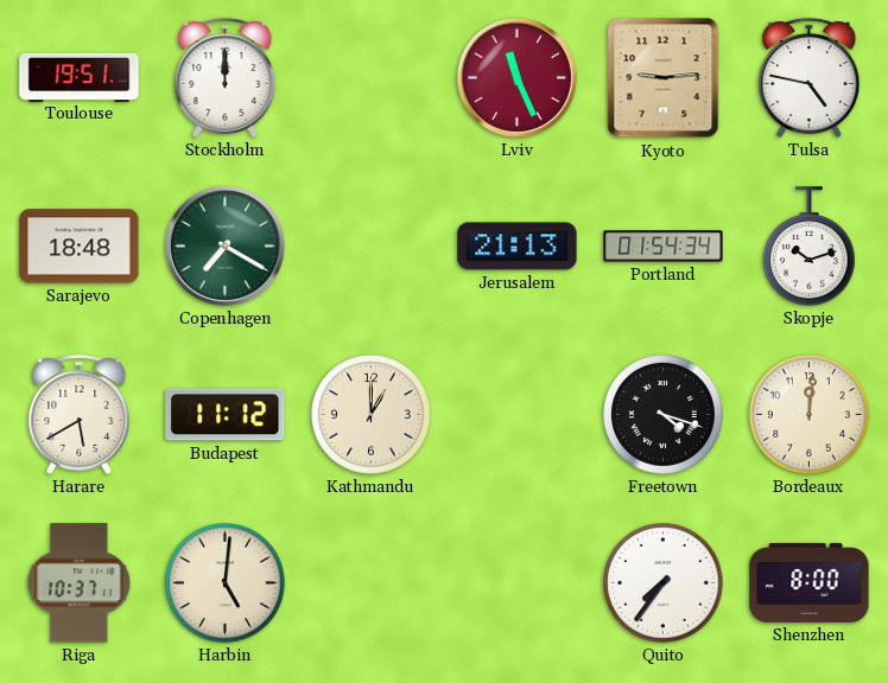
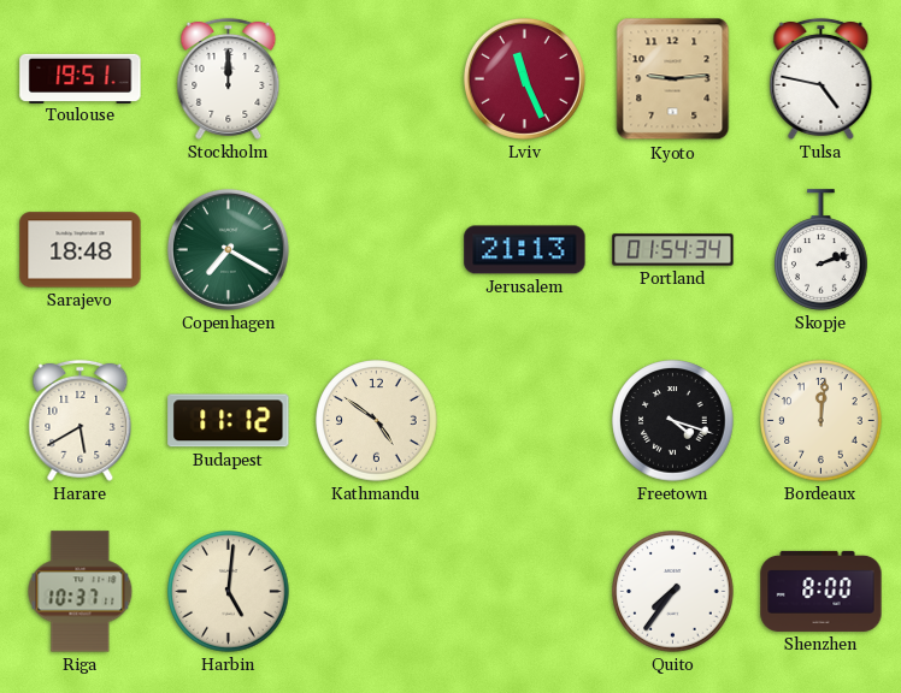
Skopje: 10:12 -> 2:12 (821, 250)
Kathmandu: 1:00 -> 4:51 (377, 421)
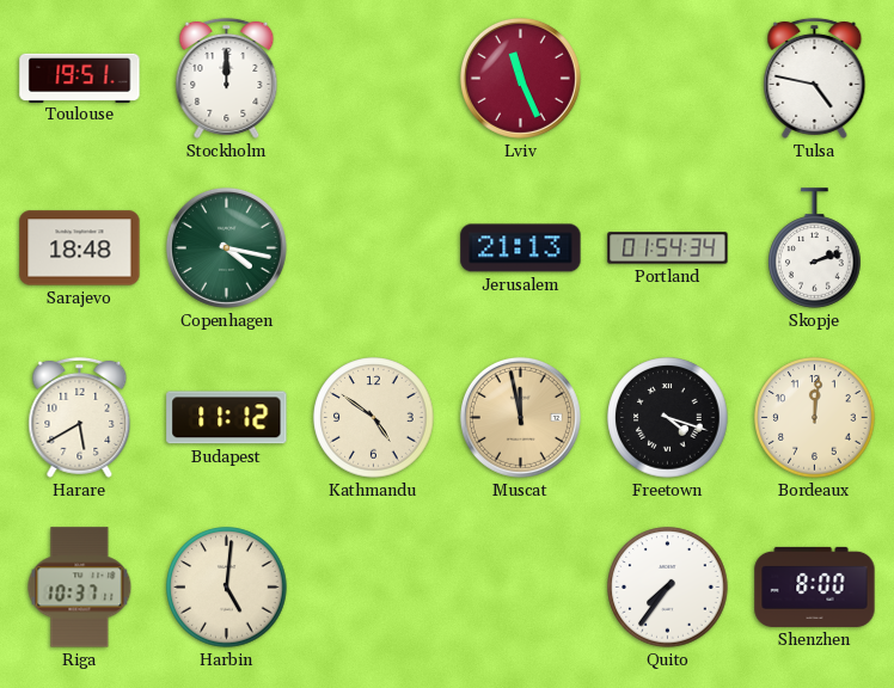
Kyoto: 9:14 -> none (673, 79)
Copenhagen: 7:20 -> 4:17 (226, 247)
Muscat: none -> 11:58 (520, 417)
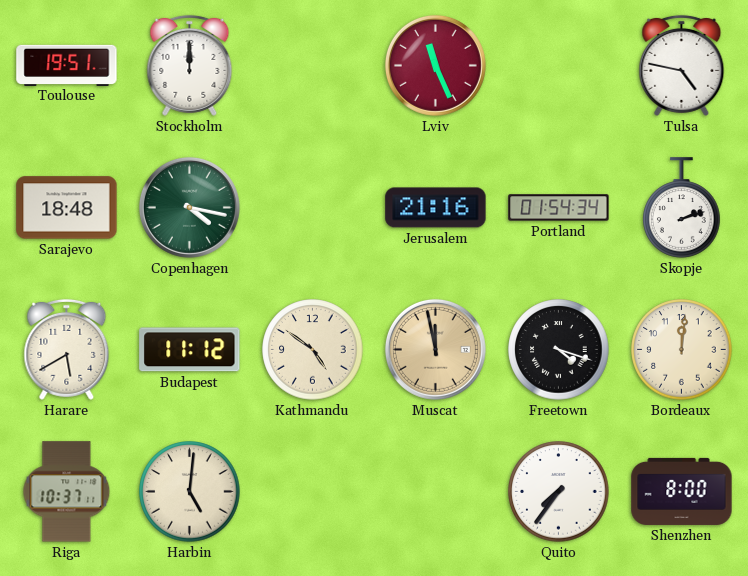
Jerusalem: 21:13 -> 21:16 (436, 208)
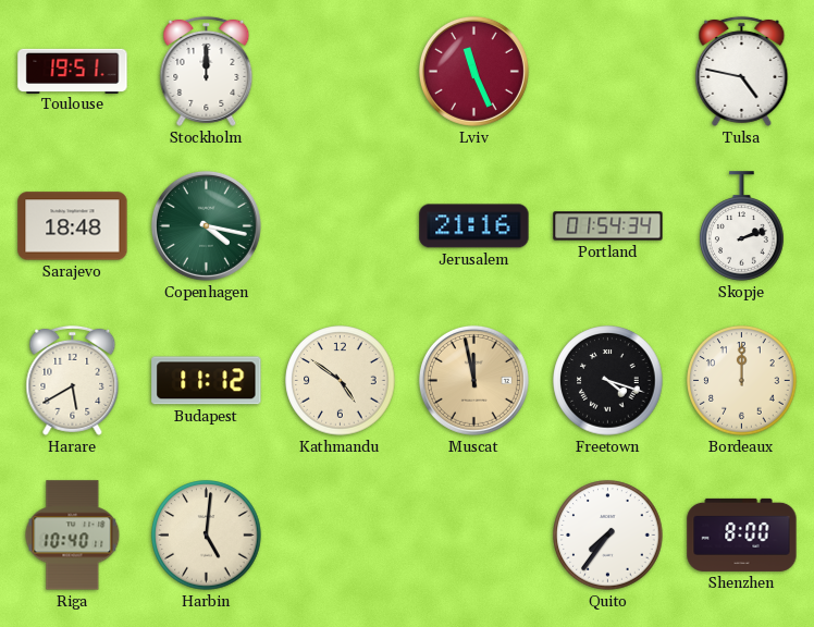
Bordeaux: 12:01 -> 12:00 (742, 381)
Riga: 10:37 -> 10:40 (73, 536)
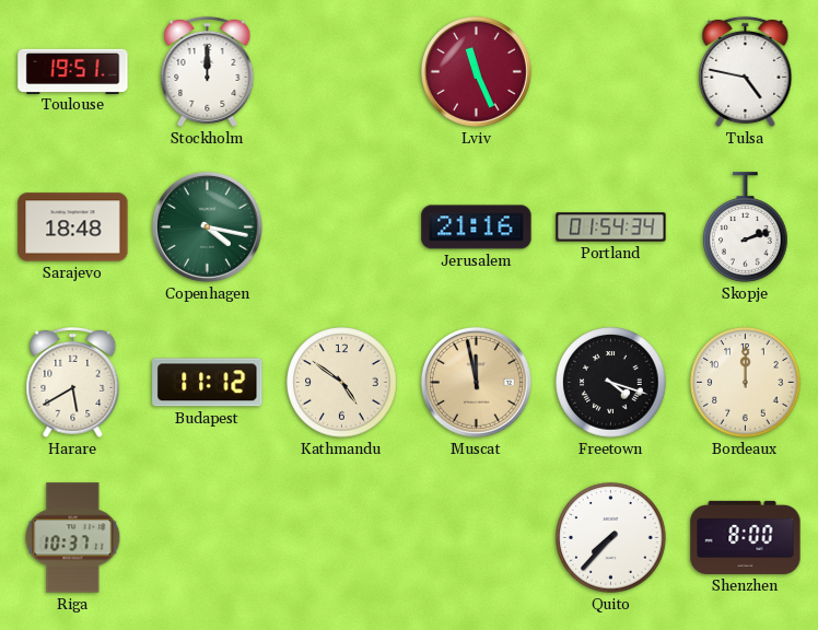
Riga: 10:40 -> 10:37 (73, 538)
Harbin: 5:01 -> none (207, 536)
Quito: 7:36 -> 7:37 (611, 538)
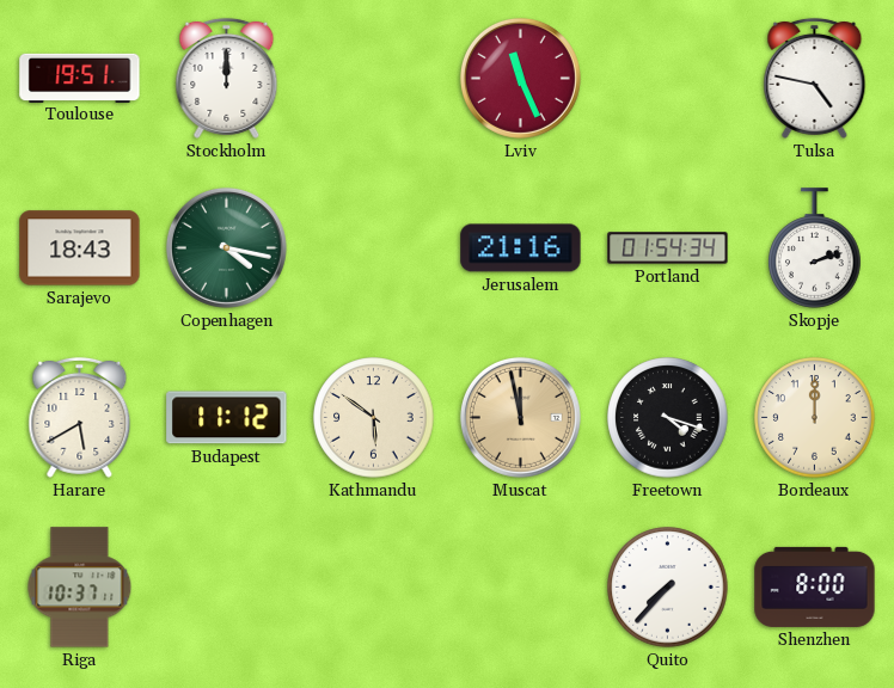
Sarajevo: 18:48 -> 18:43 (80, 248)
Kathmandu: 4:51 -> 5:51 (374, 418)
